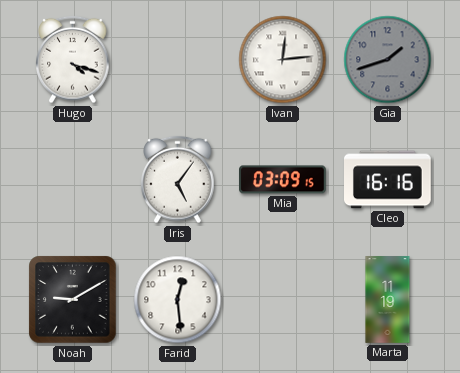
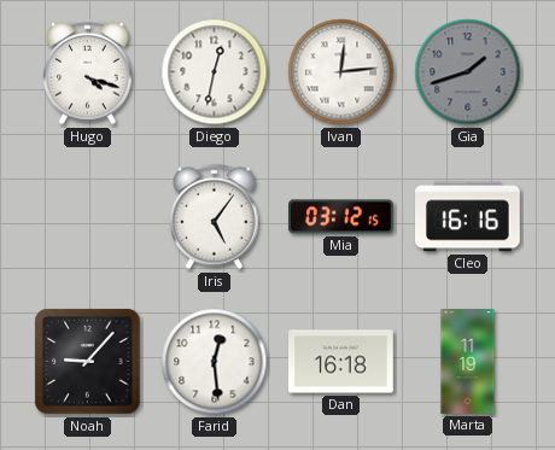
Diego: none -> 12:32 (215, 72)
Mia: 03:09 -> 03:12 (341, 217)
Noah: 9:10 -> 9:07 (88, 362)
Dan: none -> 16:18 (341, 362)
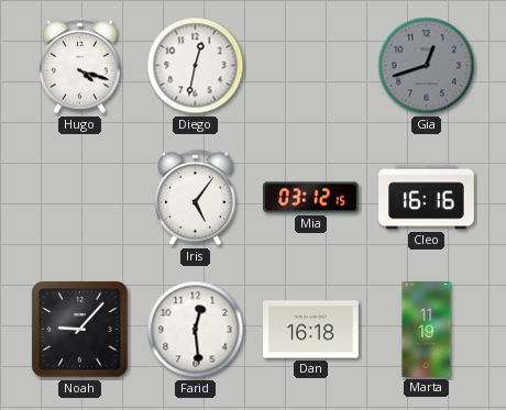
Ivan: 12:14 -> none (341, 72)
Gia: 1:42 -> 12:42 (427, 66)
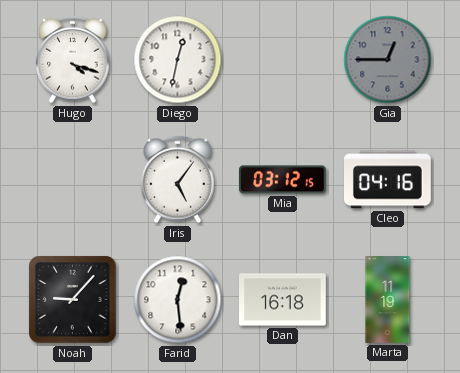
Gia: 12:42 -> 12:45 (388, 60)
Cleo: 16:16 -> 04:16 (388, 180)
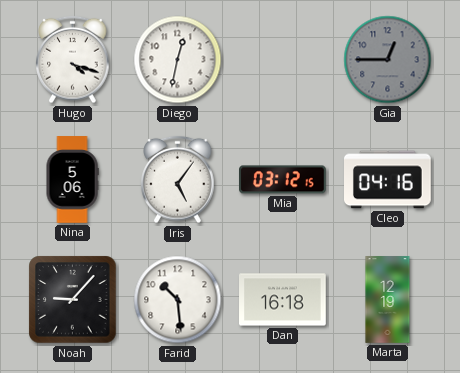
Nina: none -> 5:06 (72, 180)
Farid: 12:29 -> 10:29 (178, 300)
Marta: 11:19 -> 12:19 (388, 300)
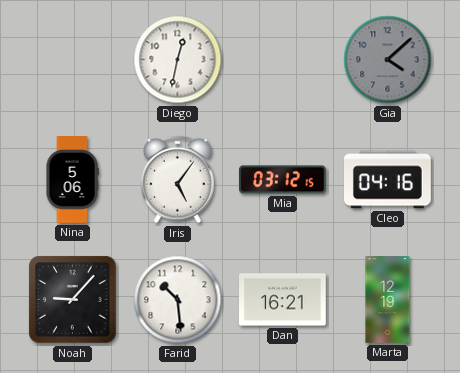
Hugo: 4:18 -> none (73, 60)
Gia: 12:45 -> 4:08 (388, 60)
Dan: 16:18 -> 16:21 (283, 300)
